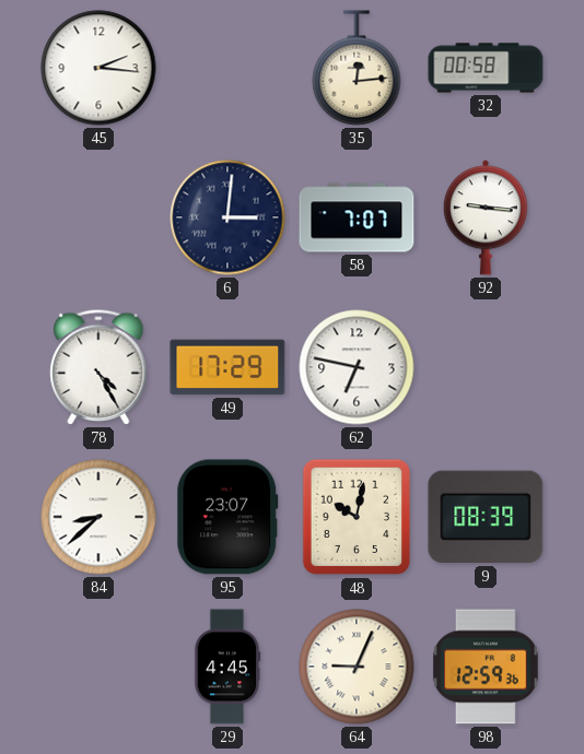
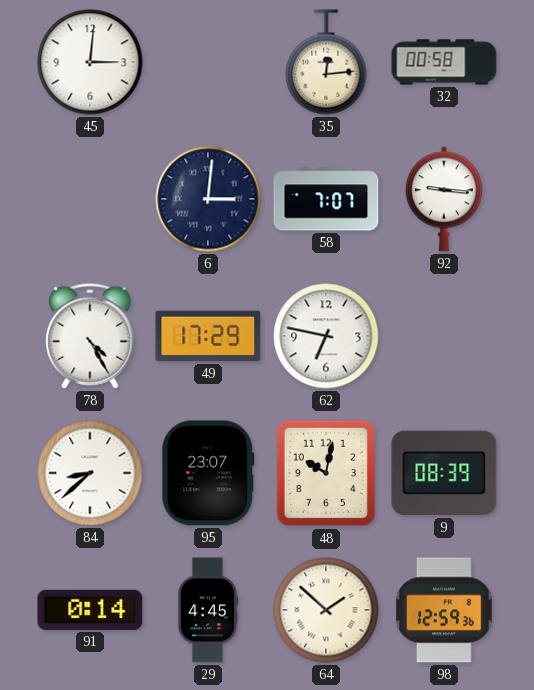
45: 2:16 -> 3:01 (90, 62)
91: none -> 0:14 (90, 610)
64: 9:04 -> 1:52 (326, 610)
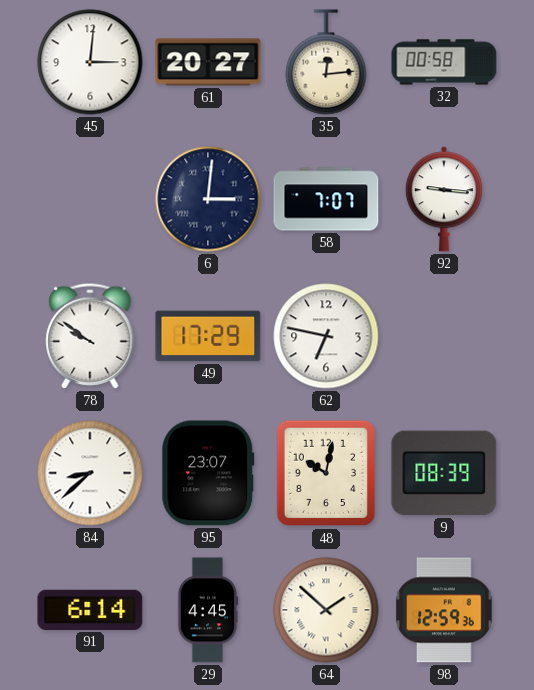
61: none -> 20:27 (208, 62)
78: 4:25 -> 9:51 (90, 336)
91: 0:14 -> 6:14 (90, 610)
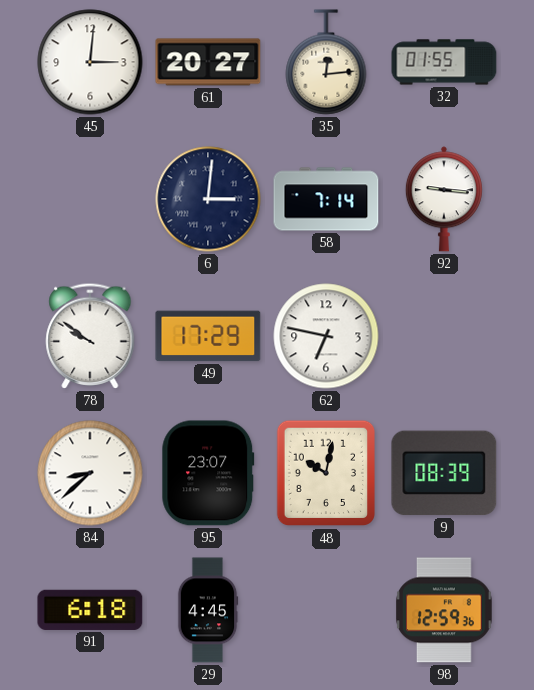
32: 00:58 -> 01:55 (444, 62)
58: 7:07 -> 7:14 (326, 199)
91: 6:14 -> 6:18 (90, 610)
64: 1:52 -> none (326, 610)
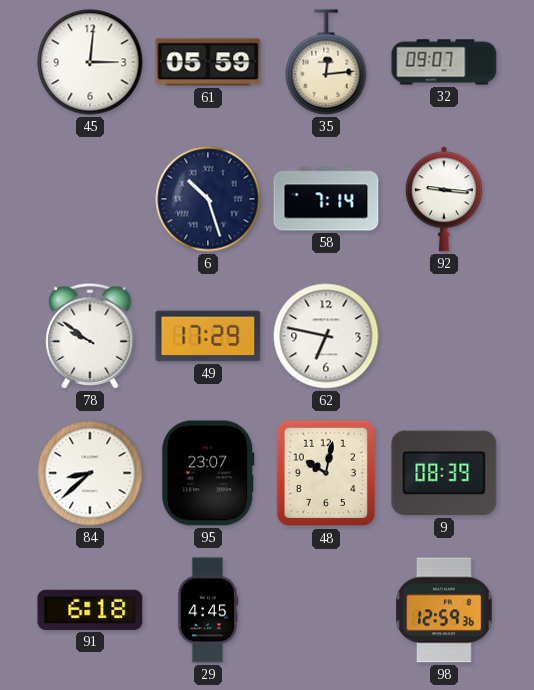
61: 20:27 -> 05:59 (208, 62)
32: 01:55 -> 09:07 (444, 62)
6: 3:01 -> 10:27 (208, 199)
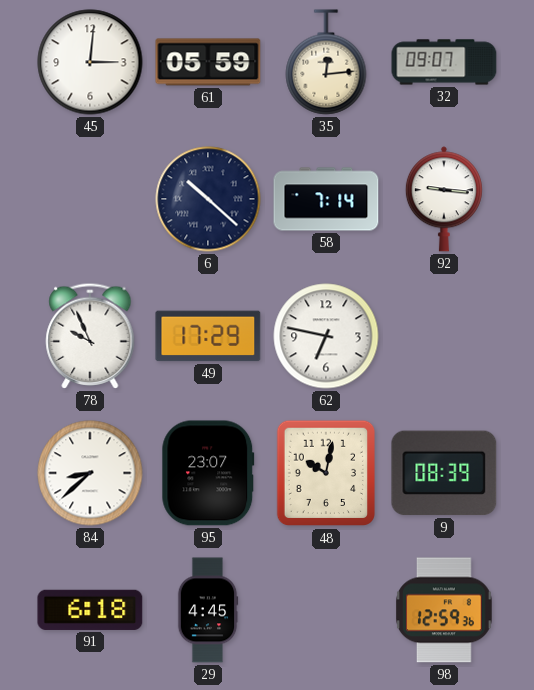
6: 10:27 -> 10:22 (208, 199)
78: 9:51 -> 9:56 (90, 336)
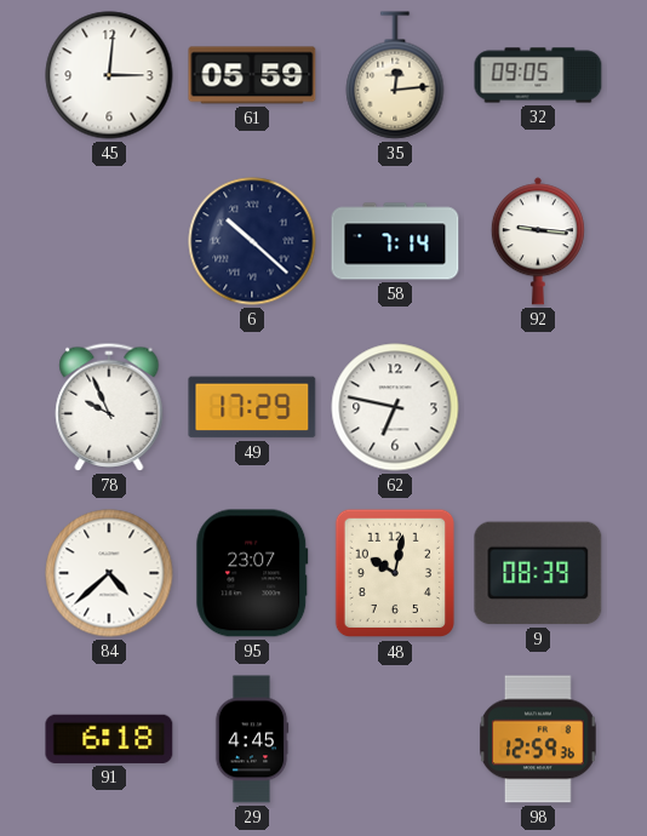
32: 09:07 -> 09:05 (538, 75)
84: 8:38 -> 4:38 (109, 573)
